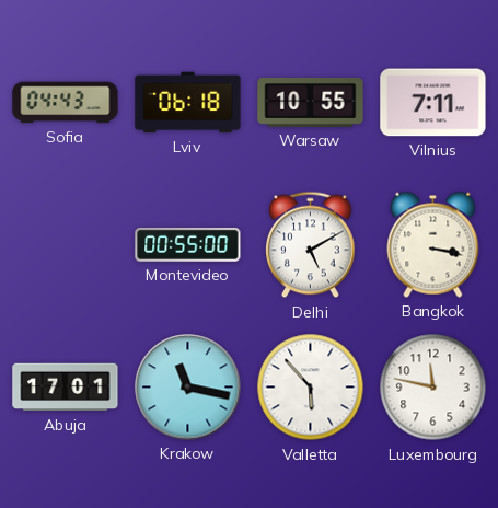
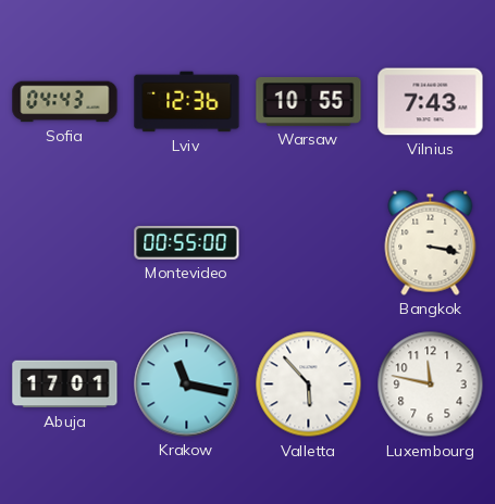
Lviv: 06:18 -> 12:36 (187, 102)
Vilnius: 7:11 -> 7:43 (431, 102)
Delhi: 5:10 -> none (311, 245)
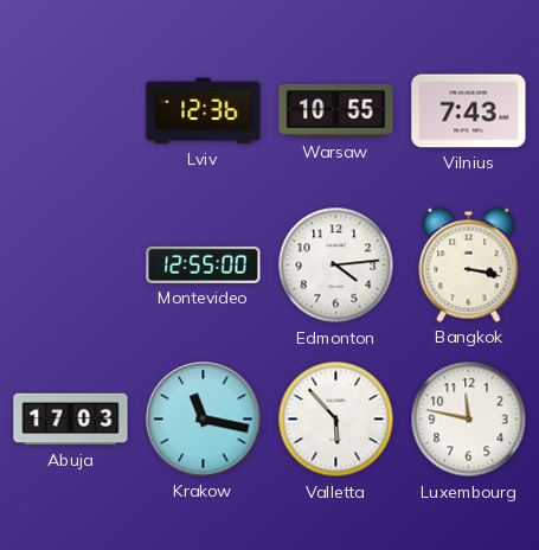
Sofia: 04:43 -> none (65, 102)
Montevideo: 00:55 -> 12:55 (204, 264)
Edmonton: none -> 4:14 (336, 266)
Abuja: 17:01 -> 17:03 (71, 420)
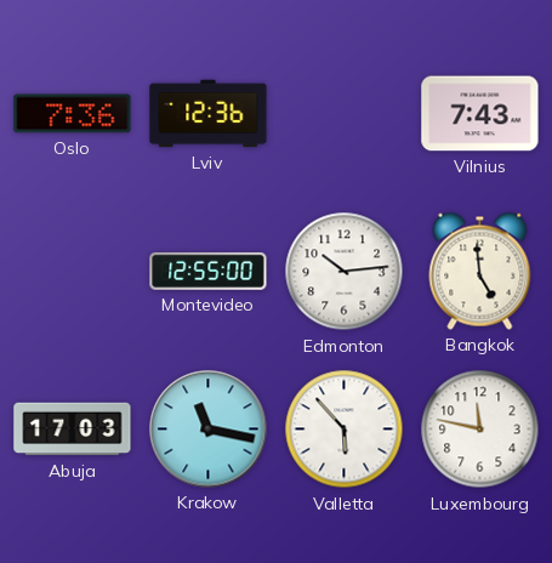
Oslo: none -> 7:36 (73, 114)
Warsaw: 10:55 -> none (336, 110)
Edmonton: 4:14 -> 10:14 (345, 272)
Bangkok: 3:17 -> 4:59 (480, 271)
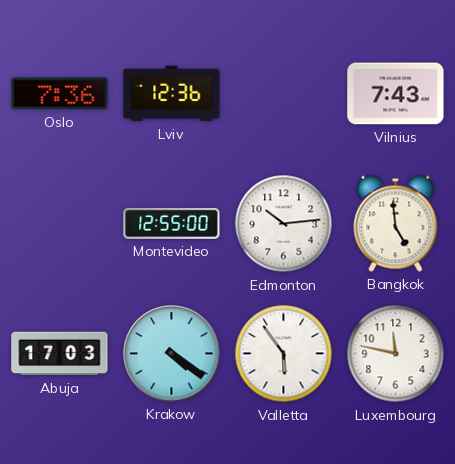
Krakow: 11:17 -> 4:21 (172, 354)
Valletta: 5:53 -> 5:54 (284, 354)
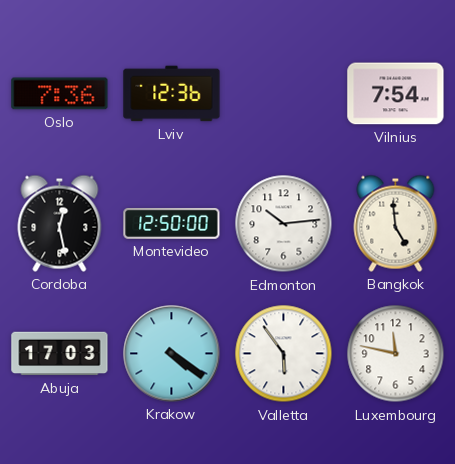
Vilnius: 7:43 -> 7:54 (396, 94)
Cordoba: none -> 12:28 (60, 223)
Montevideo: 12:55 -> 12:50 (172, 223)
